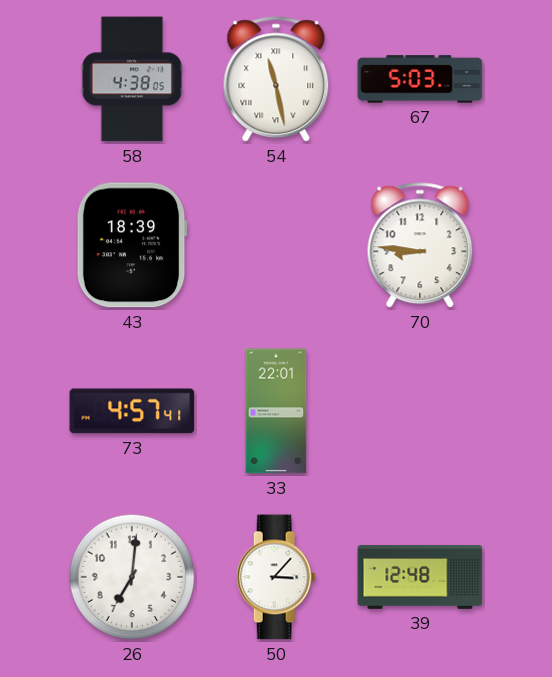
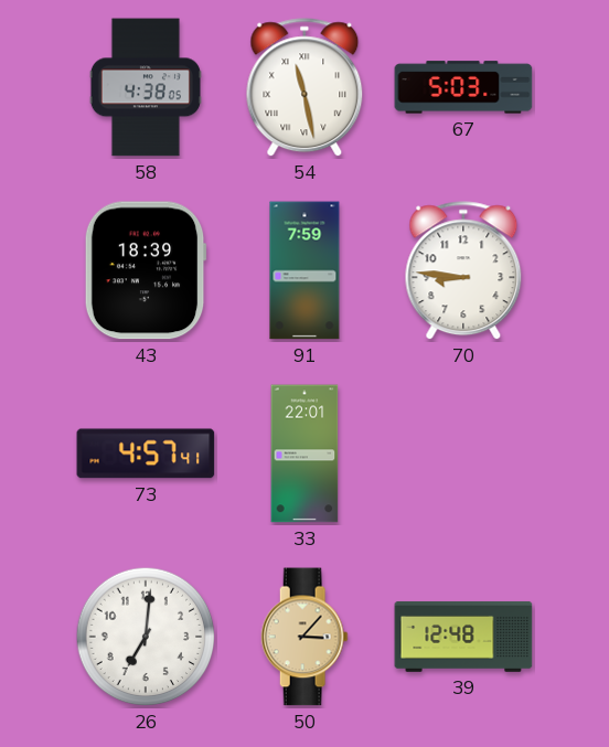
91: none -> 7:59 (304, 270)
50 dial: white -> champagne (304, 637)
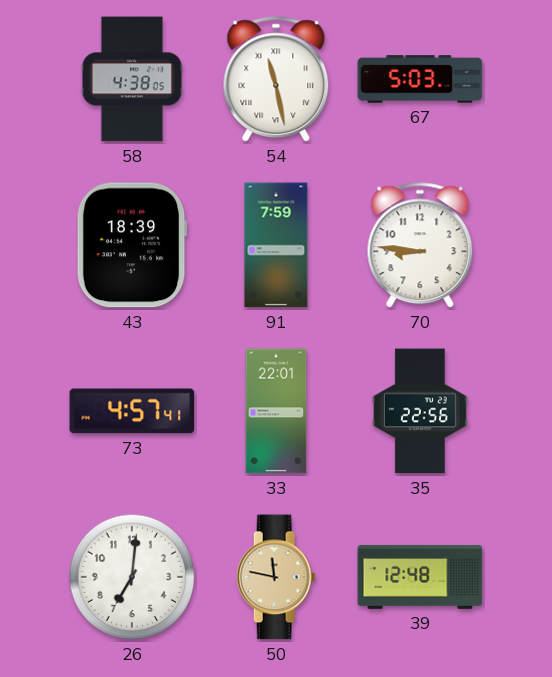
35: none -> 22:56 (420, 411)
50: 3:07 -> 11:47 (276, 577)
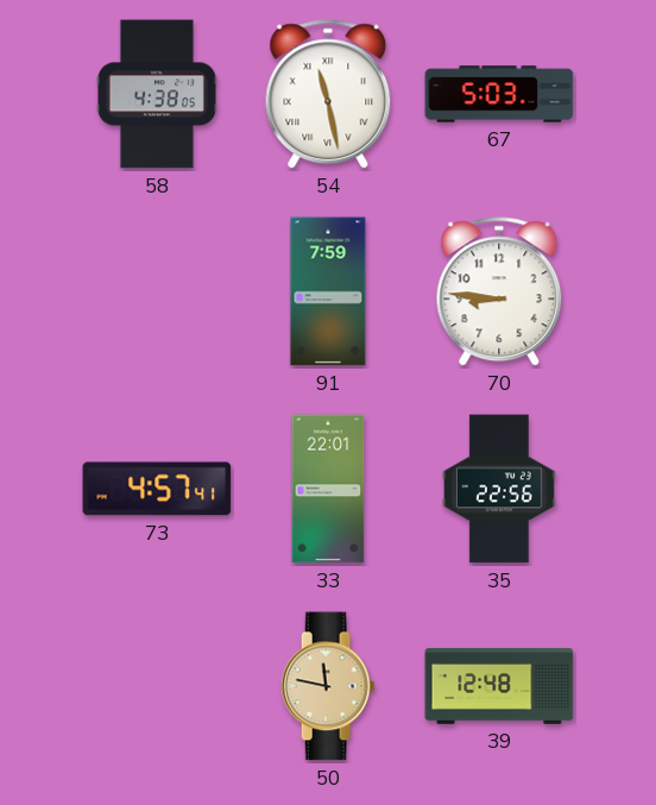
43: 18:39 -> none (132, 245)
26: 7:01 -> none (132, 577)
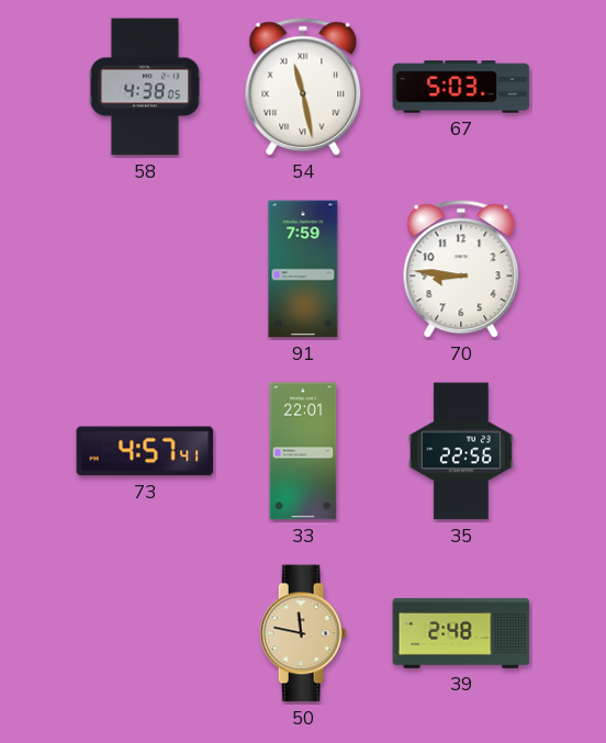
39: 12:48 -> 2:48 (461, 633)
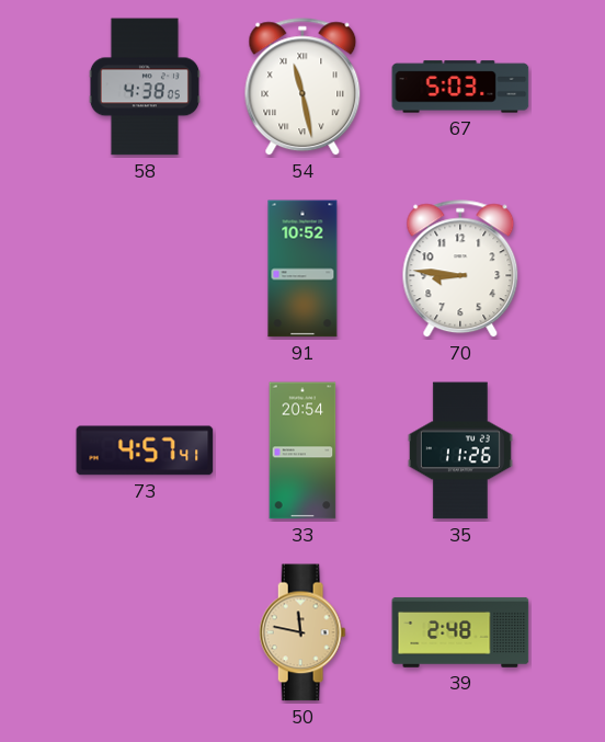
91: 7:59 -> 10:52 (302, 269)
33: 22:01 -> 20:54 (302, 450)
35: 22:56 -> 11:26 (460, 450)
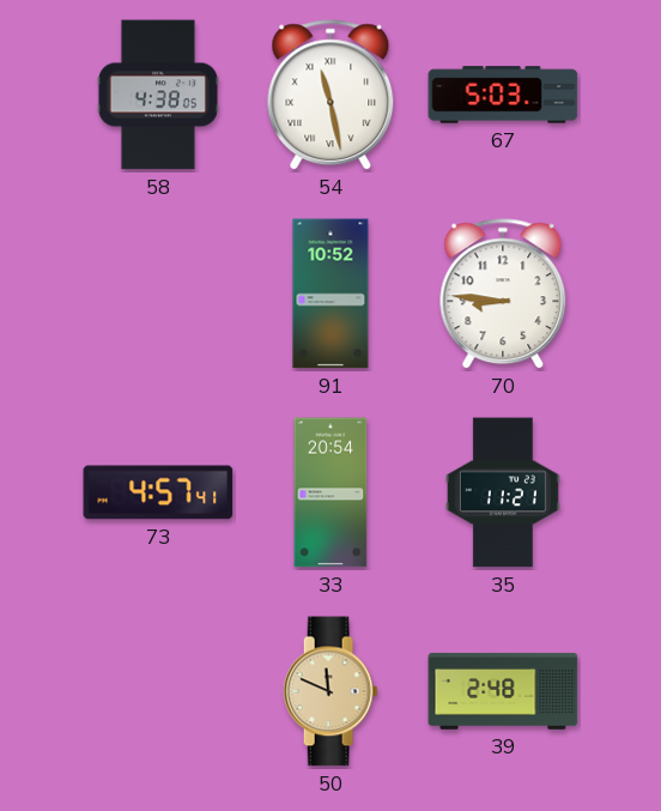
35: 11:26 -> 11:21 (503, 492)
50: 11:47 -> 11:49 (330, 691)
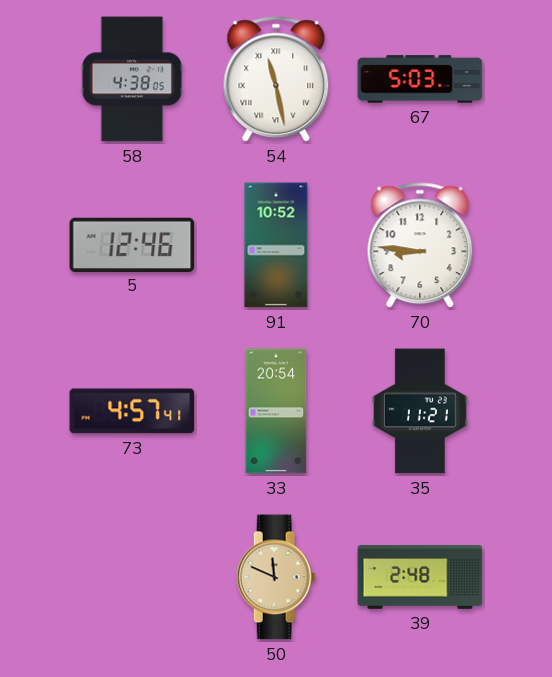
5: none -> 12:46 (132, 244)
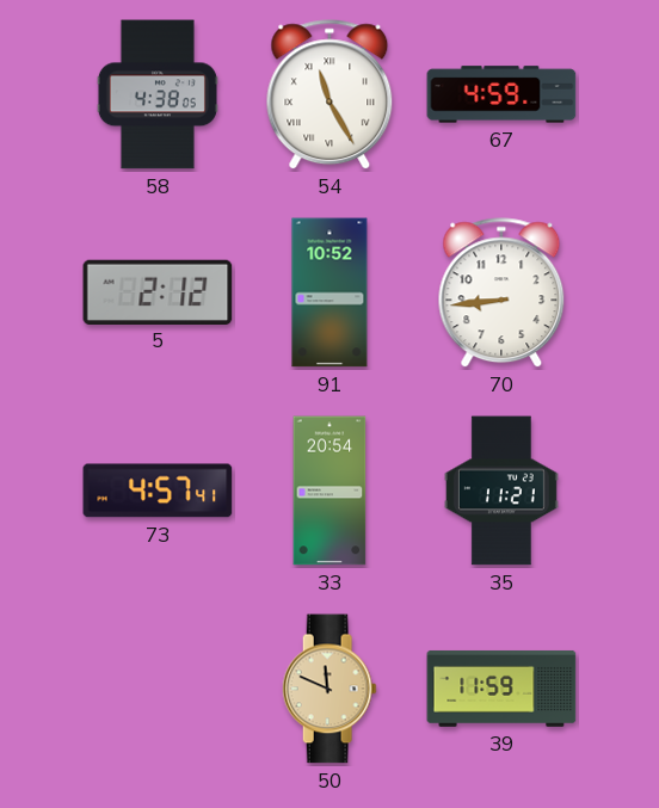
54: 11:28 -> 11:25 (329, 95)
67: 5:03 -> 4:59 (501, 94)
5: 12:46 -> 2:12 (158, 291)
70: 8:46 -> 8:44 (501, 294)
39: 2:48 -> 11:59 (501, 689)
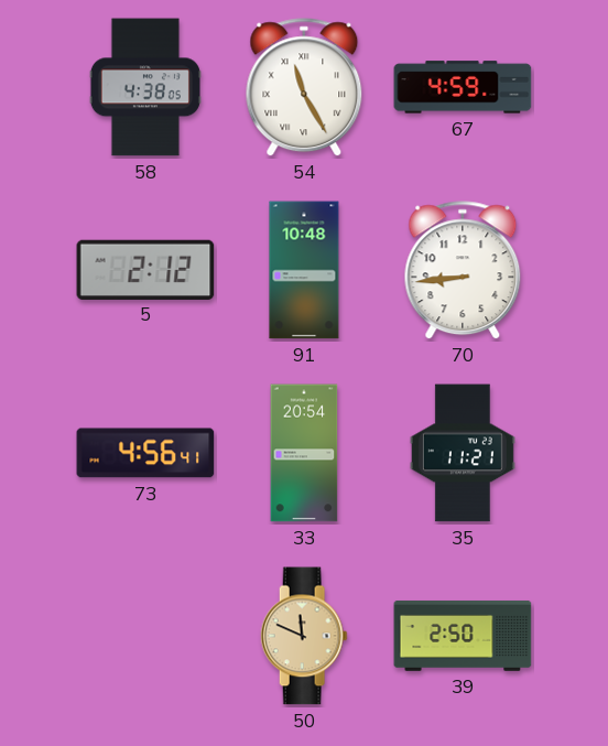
91: 10:52 -> 10:48 (304, 270)
73: 4:57 -> 4:56 (145, 453)
39: 11:59 -> 2:50 (463, 636)
